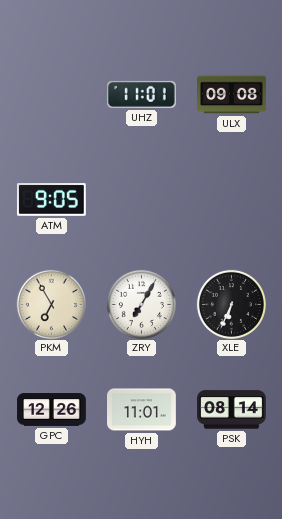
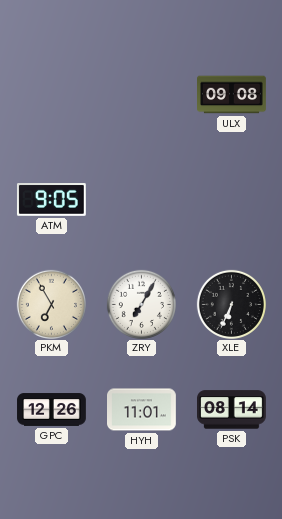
UHZ: 11:01 -> none (141, 94)
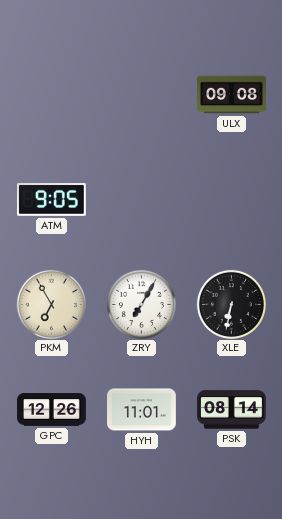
XLE: 6:34 -> 6:32 (231, 304)
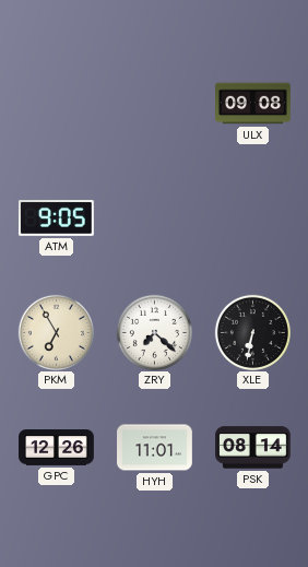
ZRY: 7:05 -> 7:22 (154, 332)
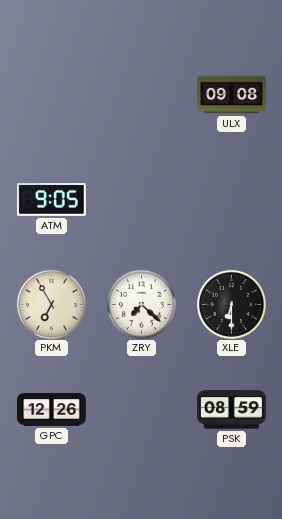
XLE: 6:32 -> 6:30 (231, 304)
HYH: 11:01 -> none (155, 448)
PSK: 08:14 -> 08:59 (232, 410)
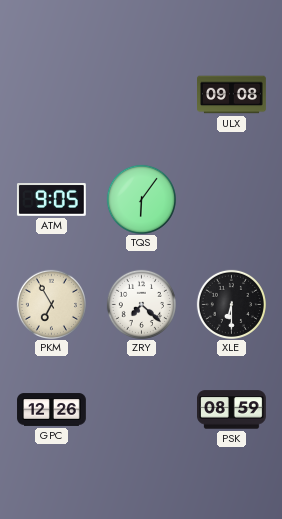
TQS: none -> 6:06 (141, 199)
